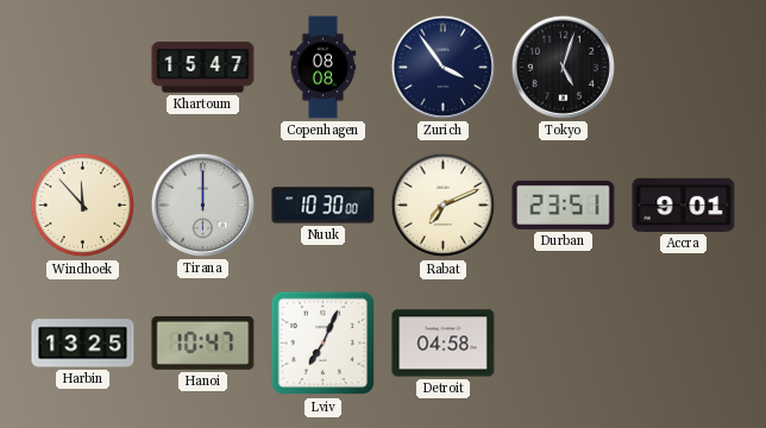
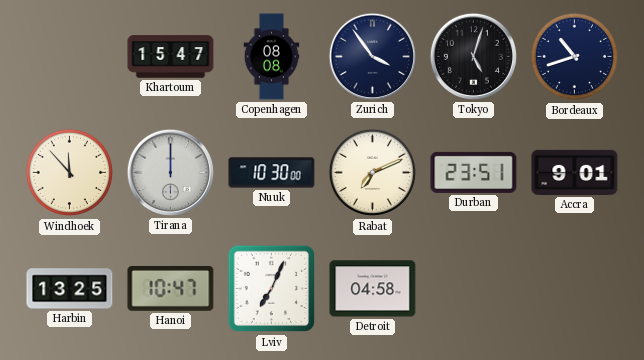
Bordeaux: none -> 10:42 (575, 57)
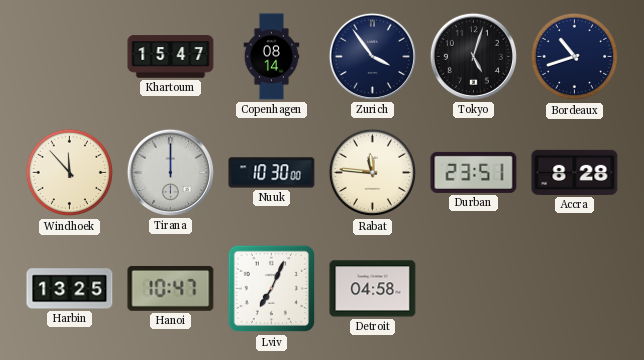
Copenhagen: 08:08 -> 08:14 (272, 57)
Rabat: 7:11 -> 11:46 (373, 173)
Accra: 9:01 -> 8:28 (575, 172)
